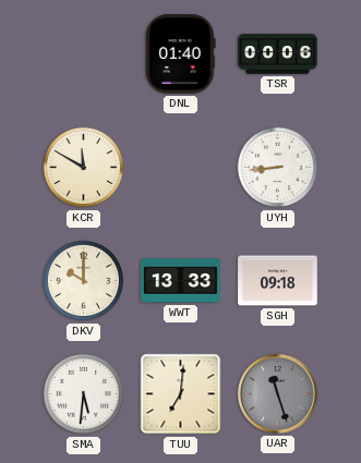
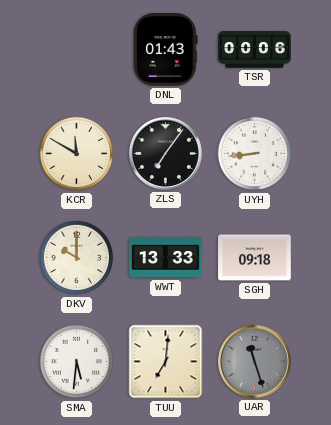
DNL: 01:40 -> 01:43 (166, 50)
ZLS: none -> 7:06 (165, 153)
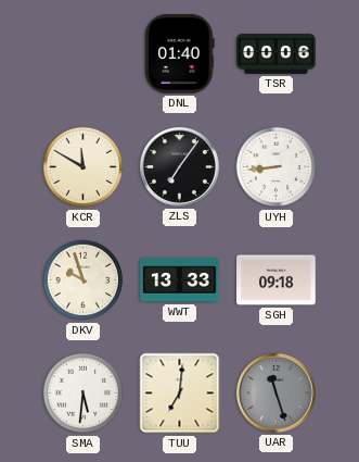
DNL: 01:43 -> 01:40 (180, 54)
DKV: 10:00 -> 9:57 (84, 280)
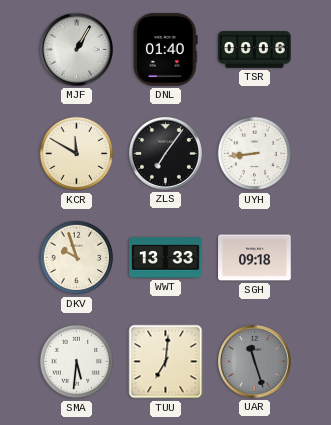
MJF: none -> 1:05 (76, 49)
